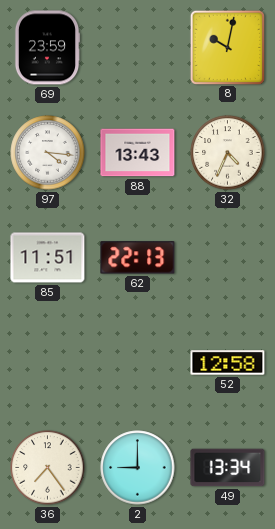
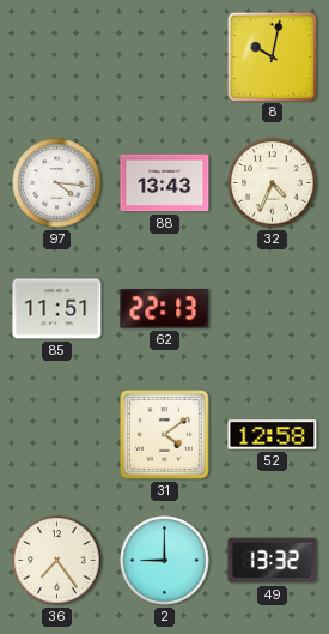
69: 23:59 -> none (47, 48)
31: none -> 4:09 (165, 435)
49: 13:34 -> 13:32 (273, 561)
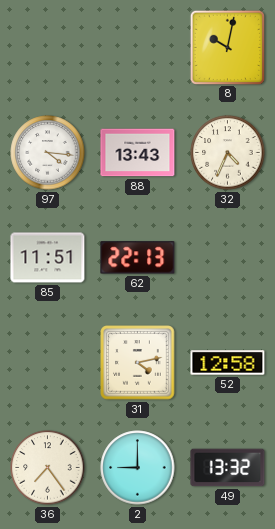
31: 4:09 -> 4:13 (138, 363)
